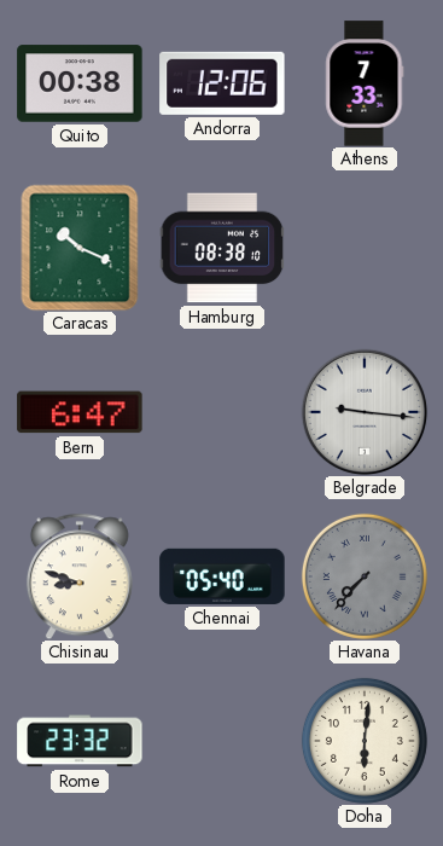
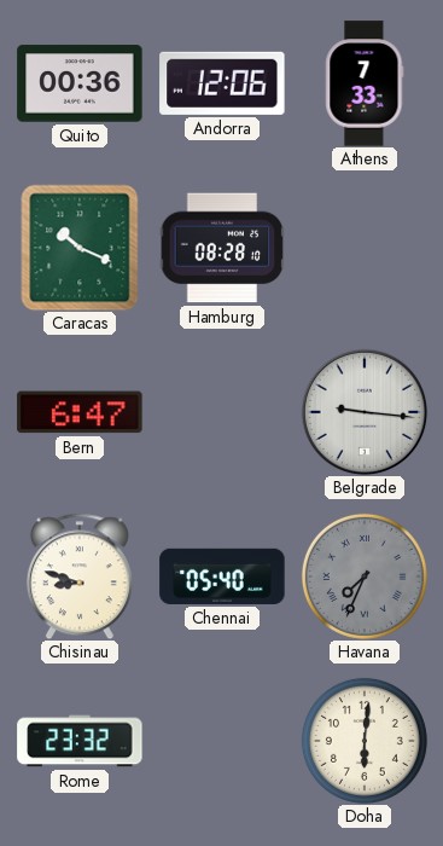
Quito: 00:38 -> 00:36 (80, 83)
Hamburg: 08:38 -> 08:28 (222, 248)
Havana: 7:37 -> 7:34 (365, 576)
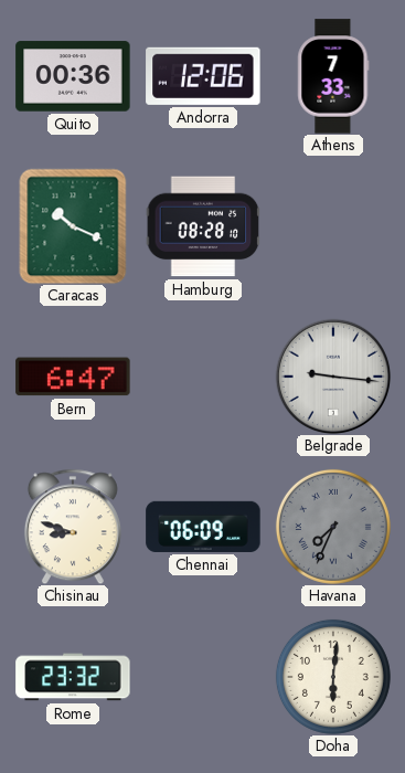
Chennai: 05:40 -> 06:09 (203, 527)
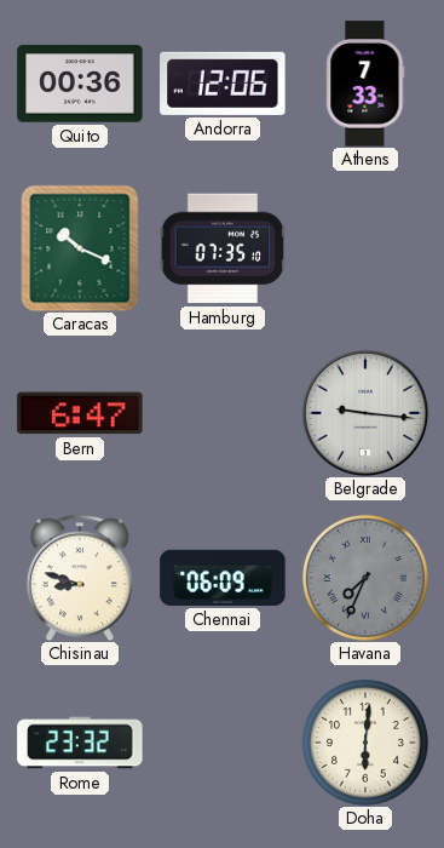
Hamburg: 08:28 -> 07:35 (223, 248)
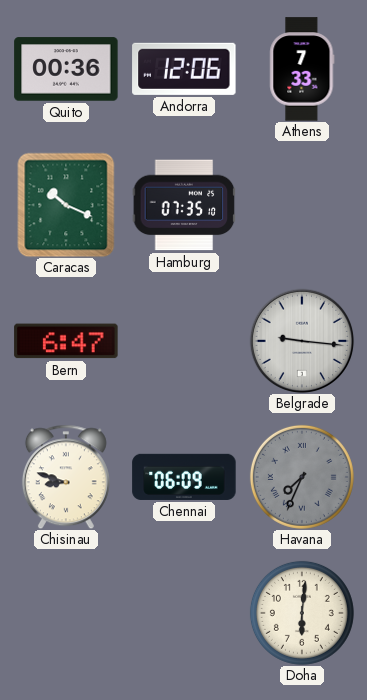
Rome: 23:32 -> none (80, 743)
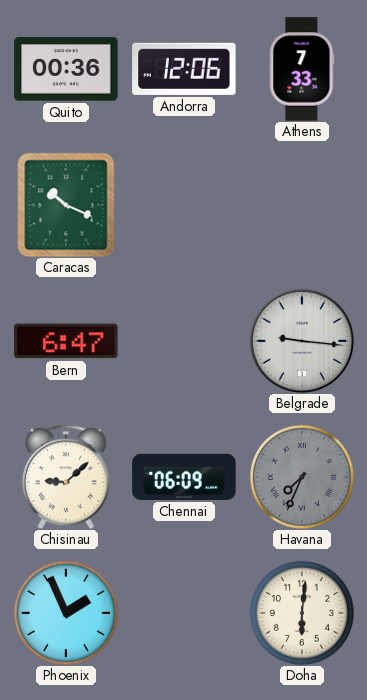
Hamburg: 07:35 -> none (184, 205)
Chisinau: 8:48 -> 9:08 (66, 477)
Phoenix: none -> 1:56 (66, 613)
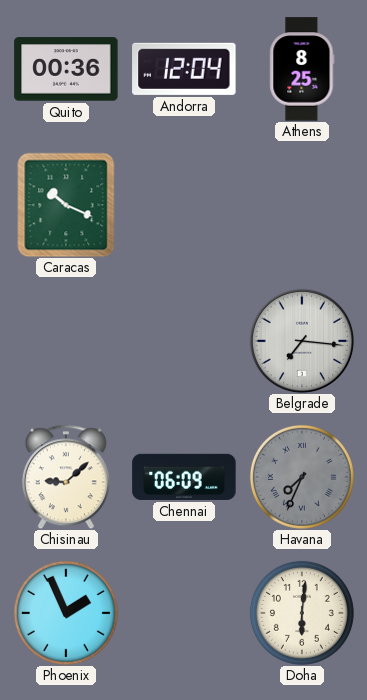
Andorra: 12:06 -> 12:04 (184, 69)
Athens: 7:33 -> 8:25 (302, 69)
Bern: 6:47 -> none (66, 341)
Belgrade: 9:16 -> 7:16 (302, 341)
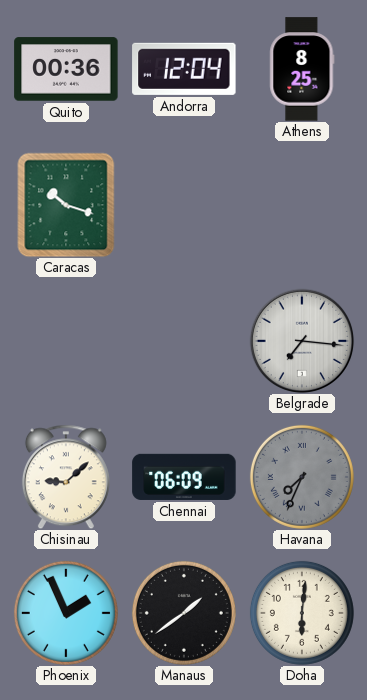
Caracas: 10:19 -> 10:18 (66, 205)
Manaus: none -> 1:39 (184, 613)
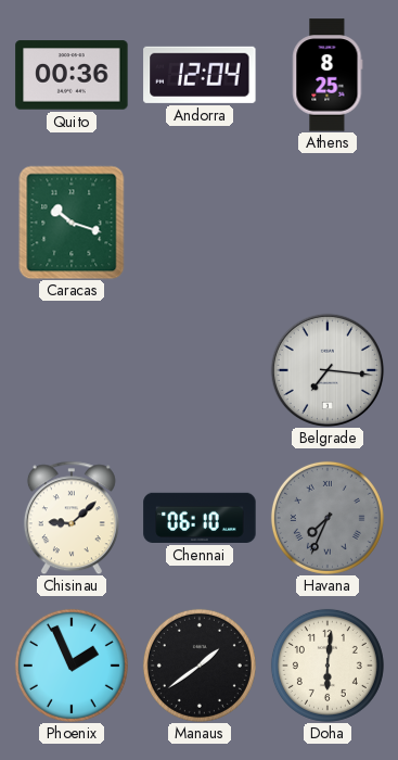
Chennai: 06:09 -> 06:10 (200, 518)
